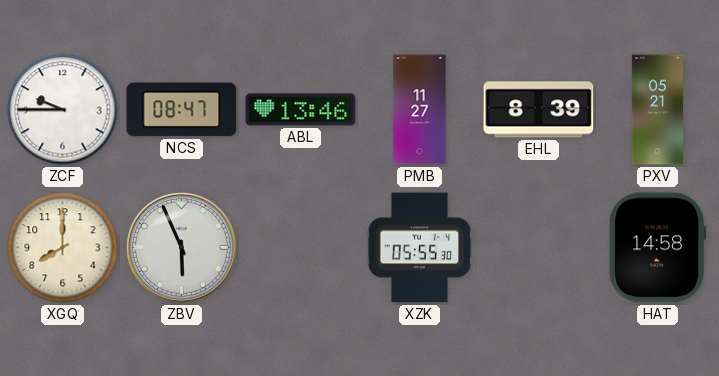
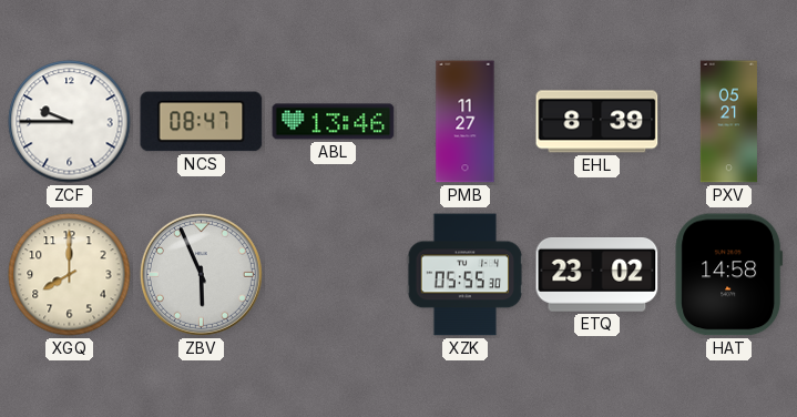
ETQ: none -> 23:02 (597, 275)
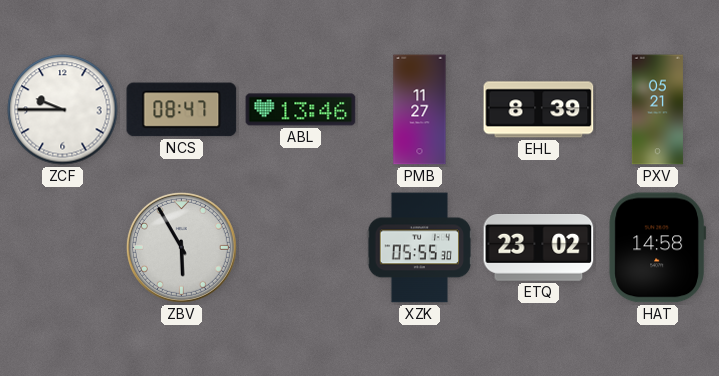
XGQ: 8:00 -> none (70, 275)
ZBV: 5:56 -> 5:55 (181, 247)
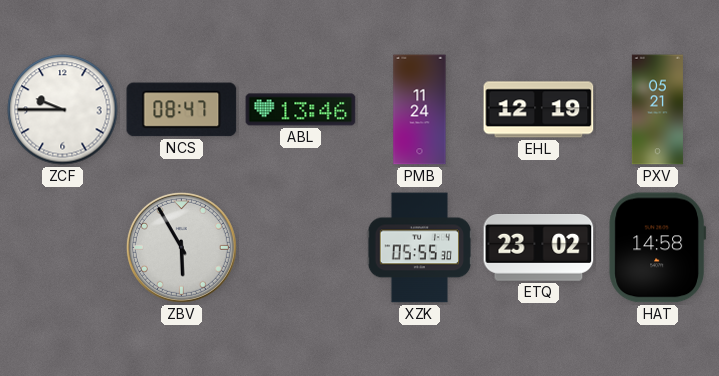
PMB: 11:27 -> 11:24 (420, 110)
EHL: 8:39 -> 12:19 (539, 110)
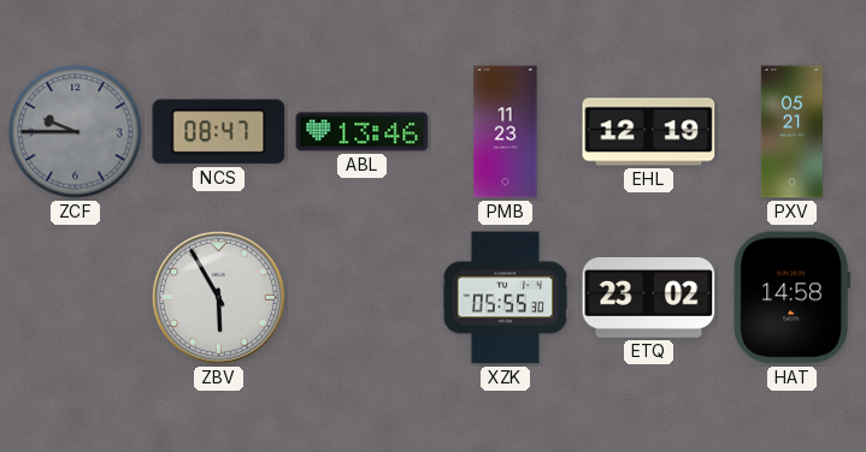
ZCF dial: white -> grey (76, 132)
PMB: 11:24 -> 11:23 (506, 132)
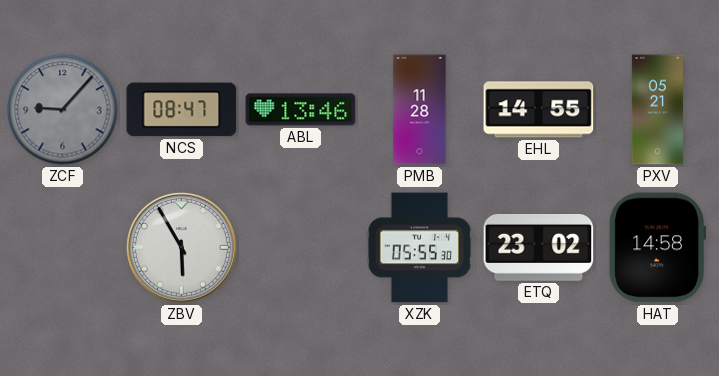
ZCF: 9:45 -> 9:07 (63, 110)
PMB: 11:23 -> 11:28 (420, 110)
EHL: 12:19 -> 14:55 (539, 110)
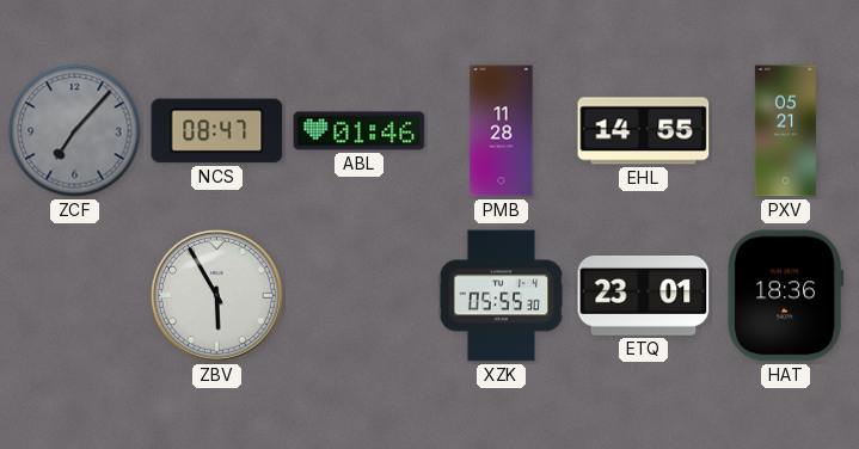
ZCF: 9:07 -> 7:07 (75, 131)
ABL: 13:46 -> 01:46 (360, 131)
ETQ: 23:02 -> 23:01 (644, 296)
HAT: 14:58 -> 18:36 (786, 296)
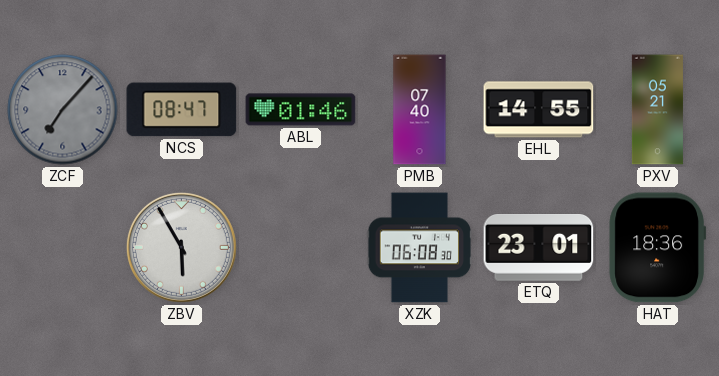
PMB: 11:28 -> 07:40 (420, 110)
XZK: 05:55 -> 06:08 (420, 248)
